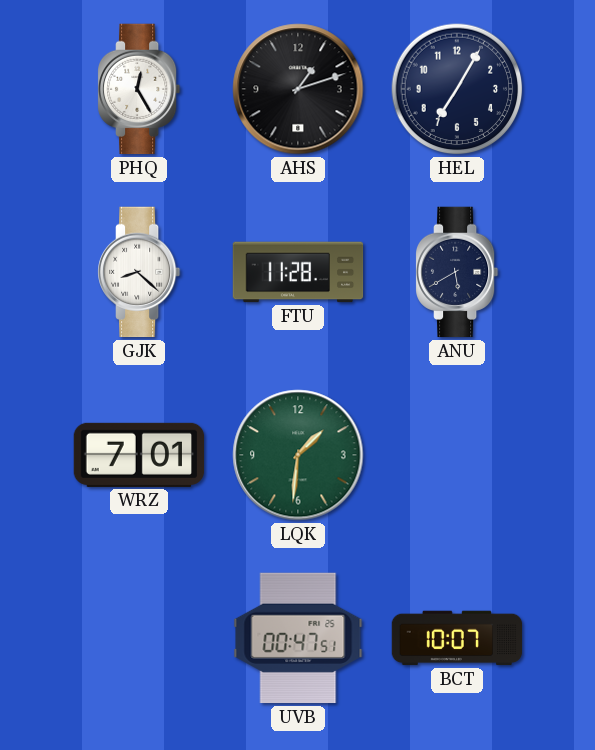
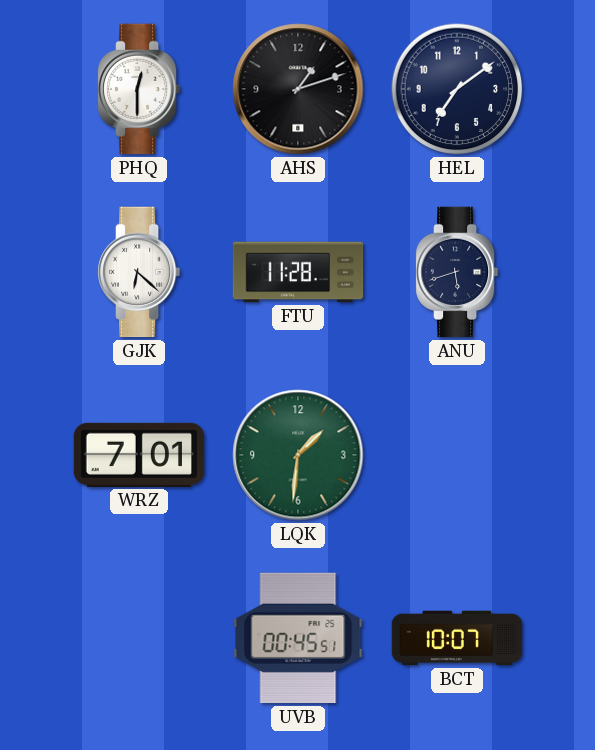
PHQ: 12:25 -> 12:30 (140, 89)
HEL: 7:05 -> 7:09 (457, 89)
GJK: 8:22 -> 6:22 (140, 272)
ANU: 5:40 -> 5:42 (458, 272)
UVB: 00:47 -> 00:45 (298, 638)
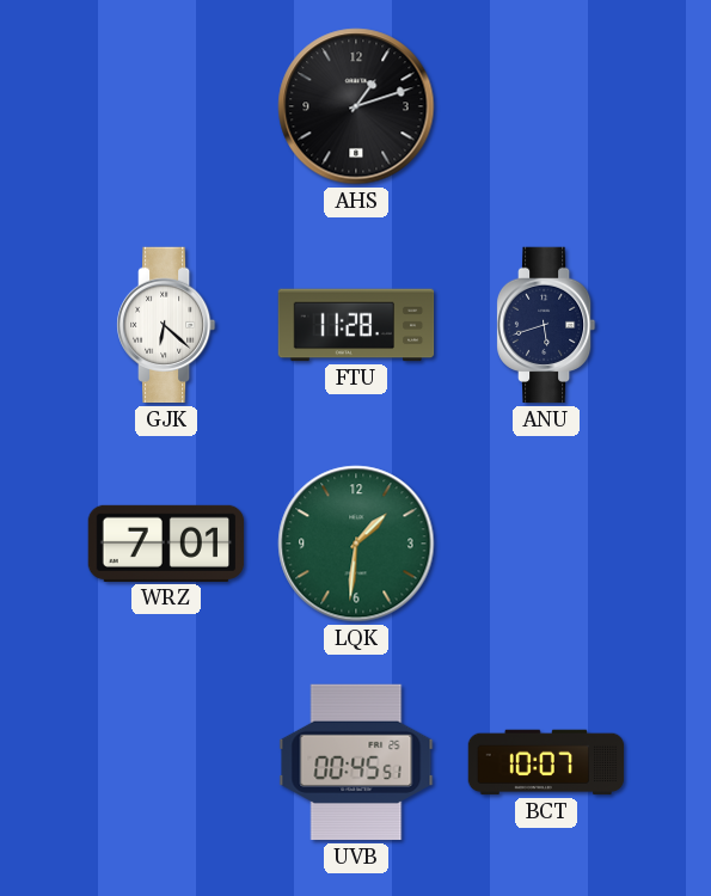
PHQ: 12:30 -> none (140, 89)
HEL: 7:09 -> none (457, 89)
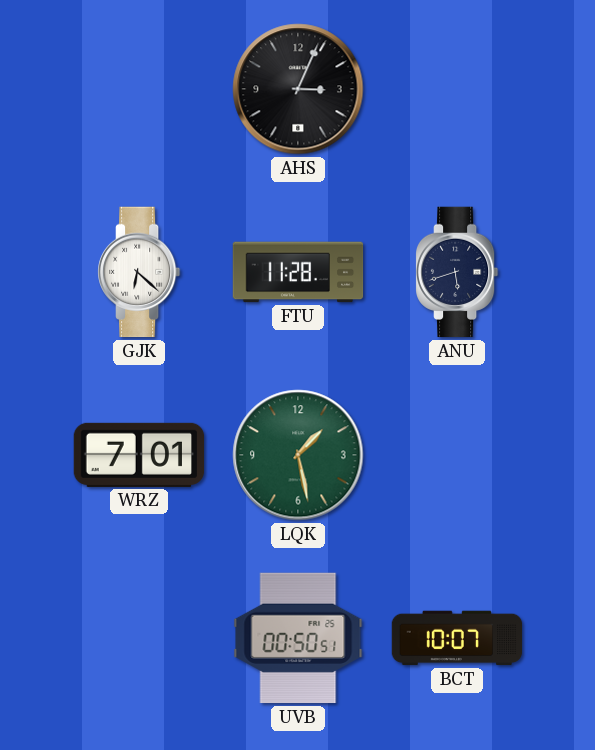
AHS: 1:12 -> 3:04 (298, 89)
LQK: 1:31 -> 1:28 (298, 455)
UVB: 00:45 -> 00:50 (298, 638)
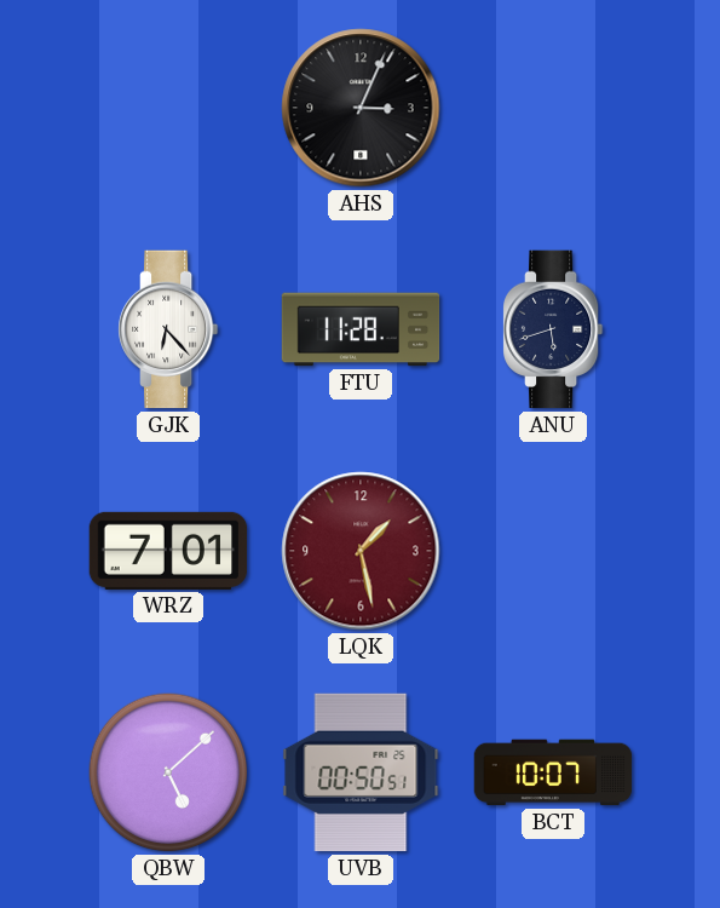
GJK: 6:22 -> 6:23 (169, 329)
LQK dial: green -> burgundy (361, 551)
QBW: none -> 5:08 (168, 772)
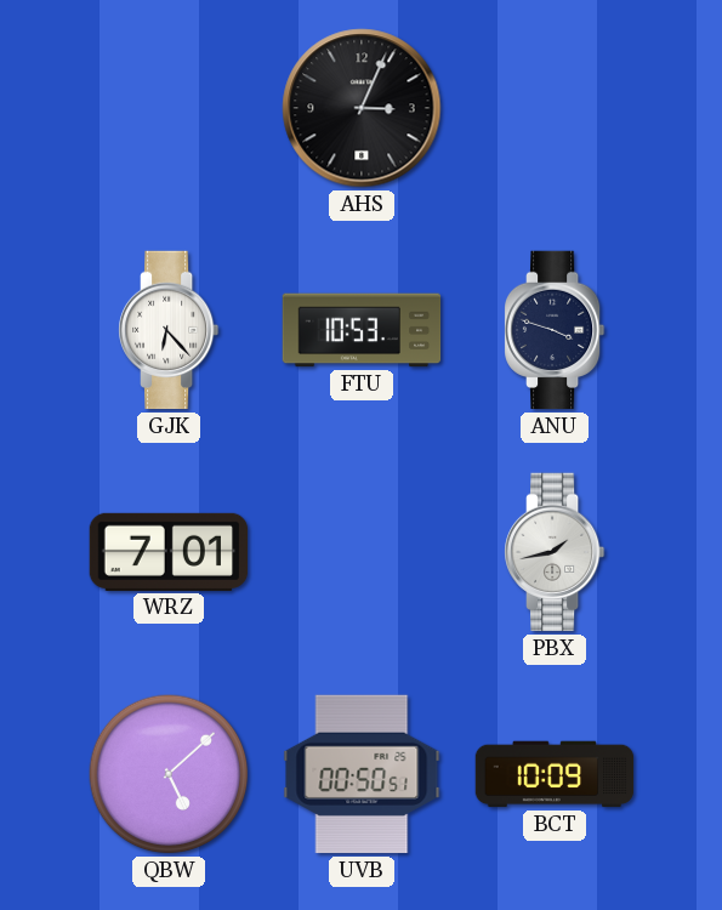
FTU: 11:28 -> 10:53 (362, 330)
ANU: 5:42 -> 3:48 (556, 330)
LQK: 1:28 -> none (361, 551)
PBX: none -> 1:43 (556, 552)
BCT: 10:07 -> 10:09 (555, 774)
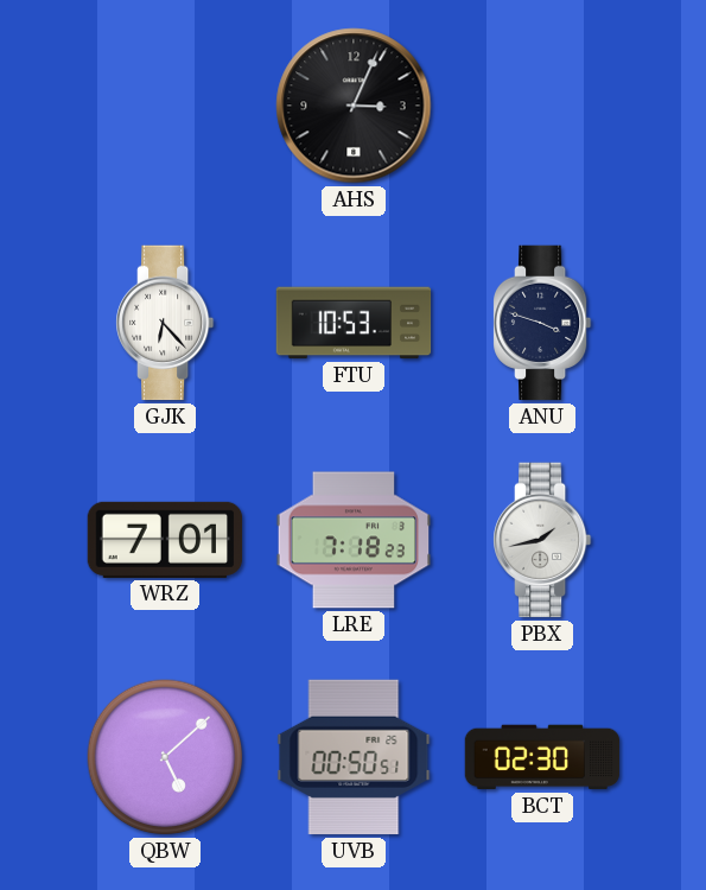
LRE: none -> 7:18 (354, 540)
BCT: 10:09 -> 02:30 (542, 757)
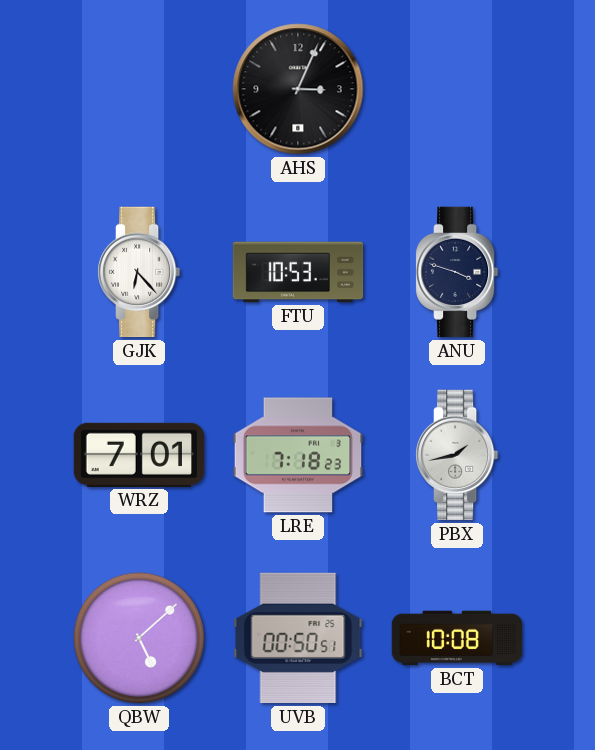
BCT: 02:30 -> 10:08 (457, 638)
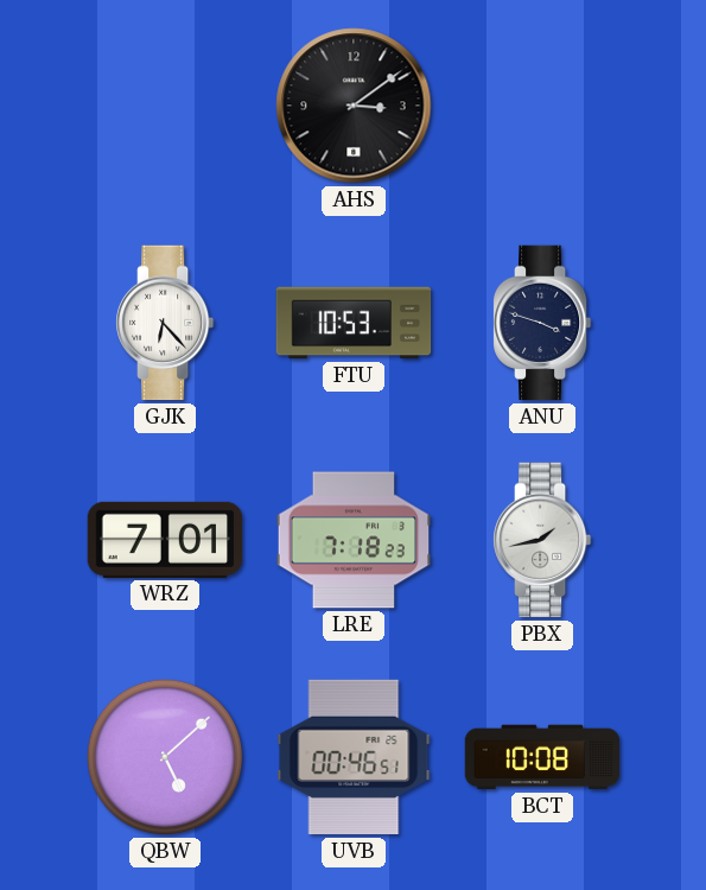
AHS: 3:04 -> 3:09 (354, 106)
UVB: 00:50 -> 00:46 (354, 757)
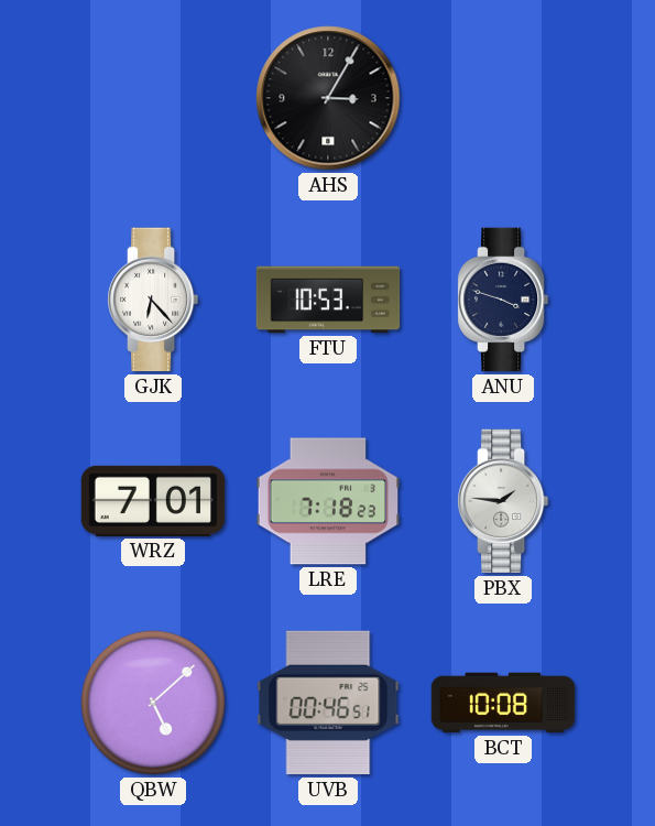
AHS: 3:09 -> 3:05 (328, 98)
PBX: 1:43 -> 1:46 (504, 501)
